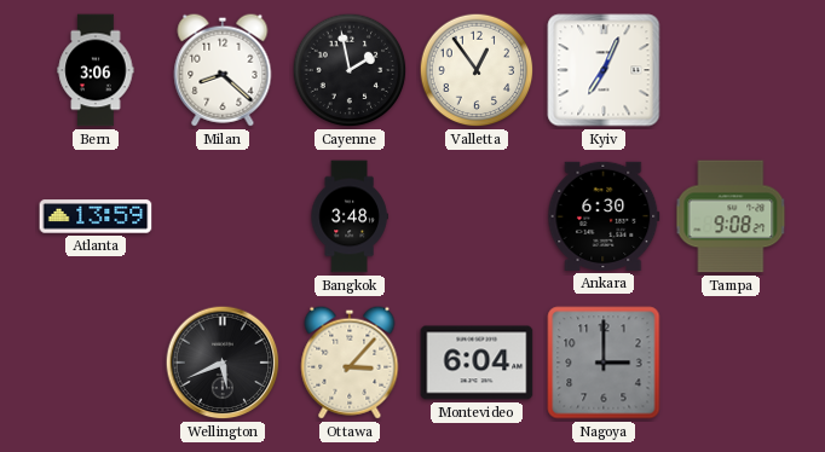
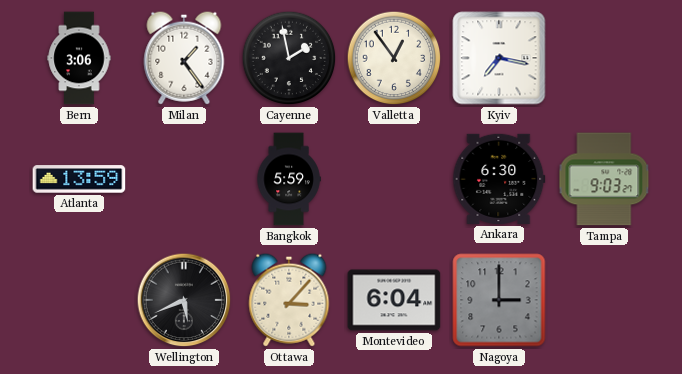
Milan: 8:22 -> 1:24 (184, 58)
Kyiv: 7:04 -> 7:17 (499, 58)
Bangkok: 3:48 -> 5:59 (289, 179)
Tampa: 9:08 -> 9:03 (604, 179)
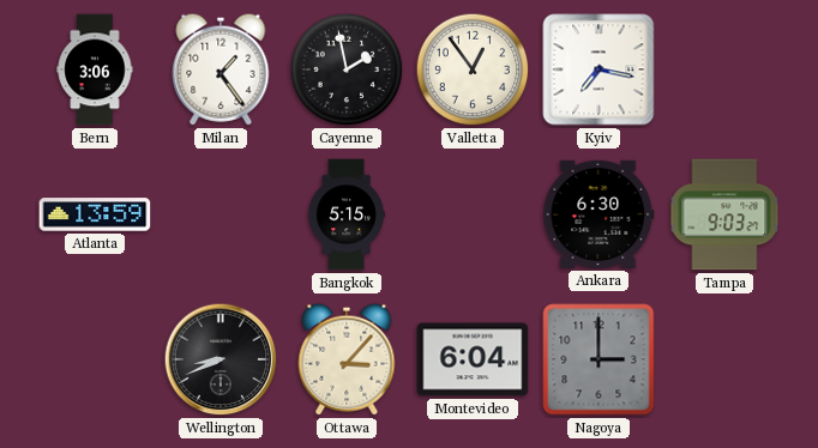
Bangkok: 5:59 -> 5:15 (347, 214)
Wellington: 5:41 -> 8:41 (221, 359)
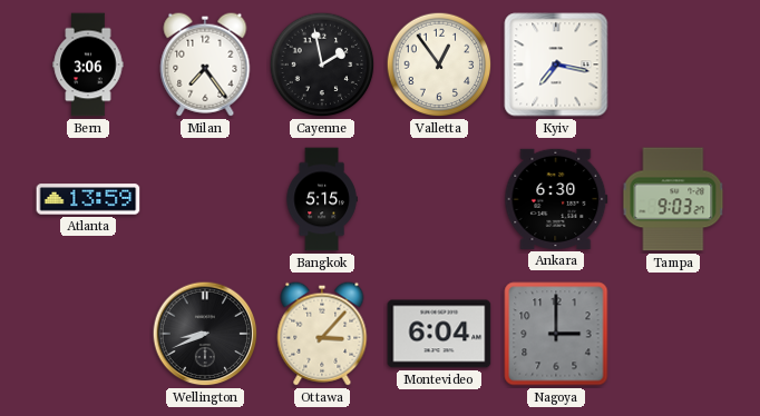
Milan: 1:24 -> 7:24 (205, 65)
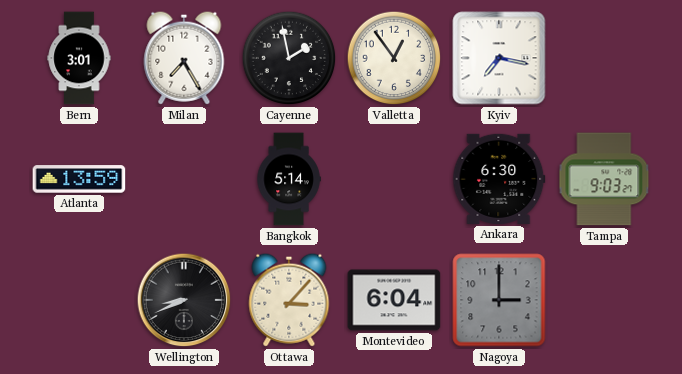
Bern: 3:06 -> 3:01 (79, 58)
Milan: 7:24 -> 7:25 (184, 58)
Bangkok: 5:15 -> 5:14 (289, 179)
